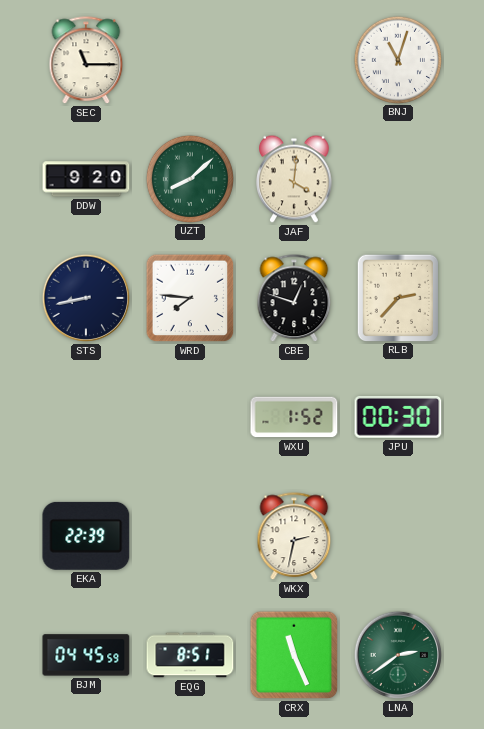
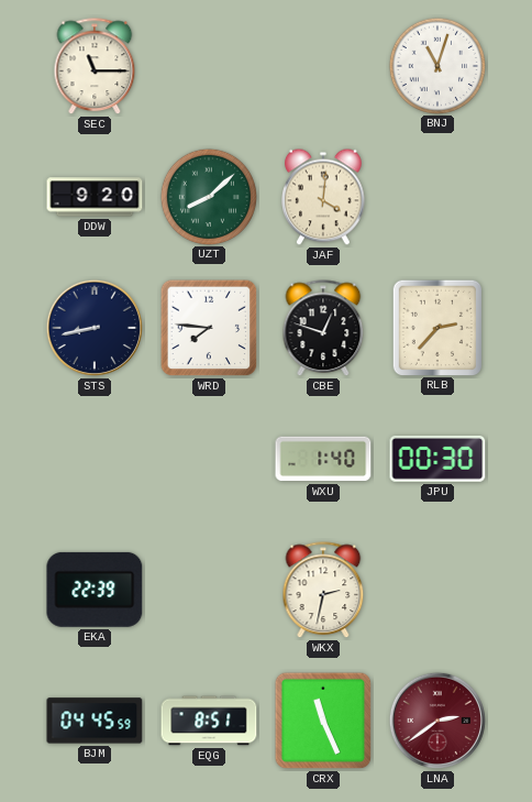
WXU: 1:52 -> 1:40 (323, 459)
LNA dial: green -> burgundy (437, 721)
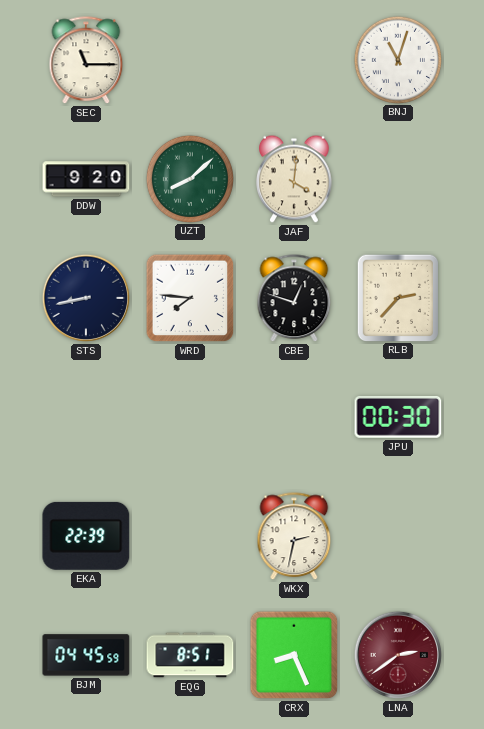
WXU: 1:40 -> none (323, 459)
CRX: 11:26 -> 8:26 (294, 655)
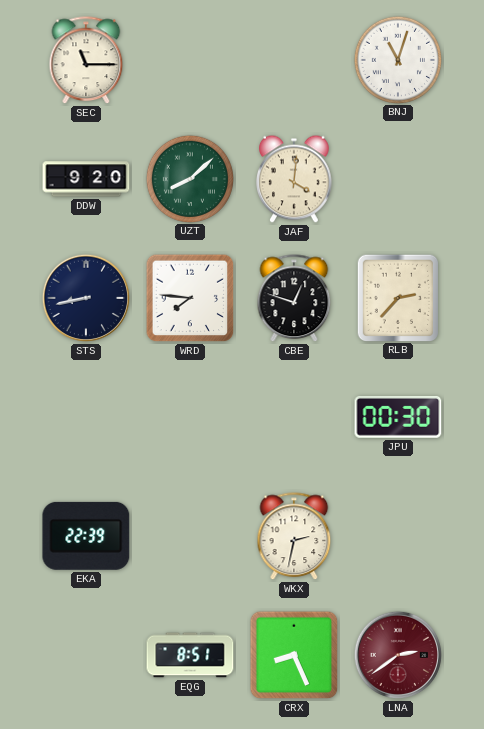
BJM: 04:45 -> none (86, 655)
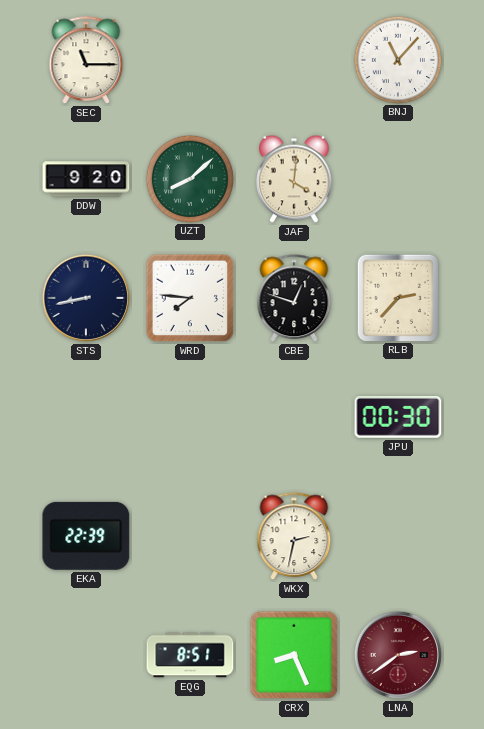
BNJ: 11:03 -> 11:07 (397, 59)
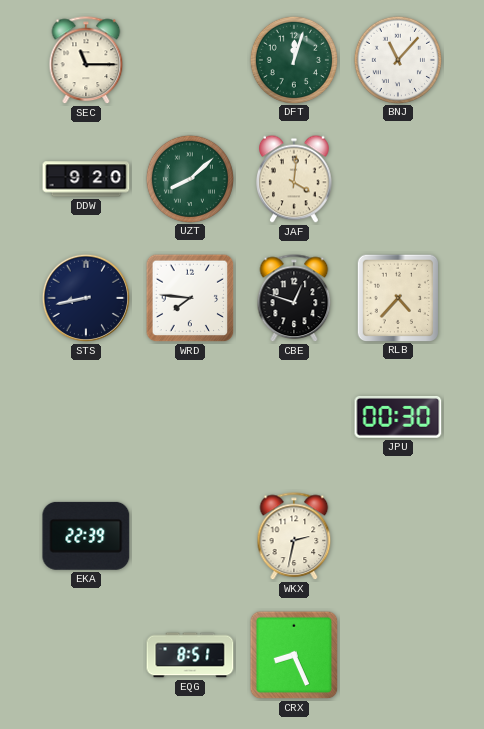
DFT: none -> 12:03 (293, 59)
RLB: 2:37 -> 4:37 (397, 297)
LNA: 2:39 -> none (398, 655)
